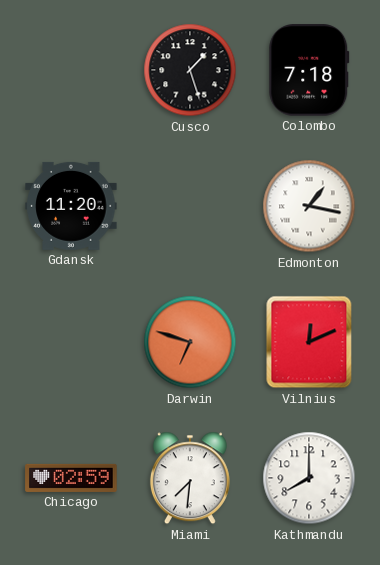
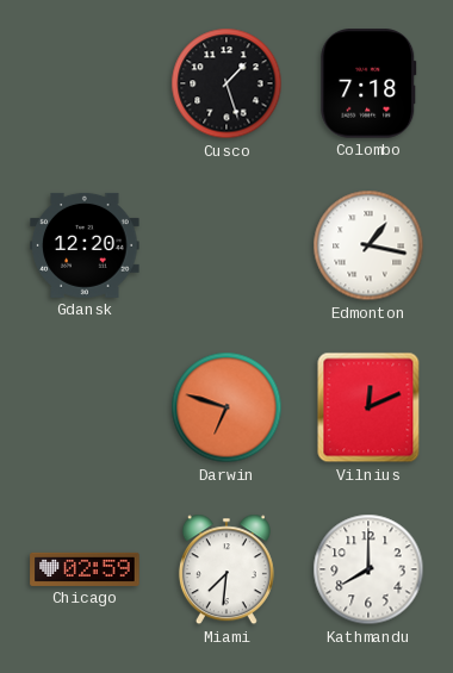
Gdansk: 11:20 -> 12:20 (85, 245)
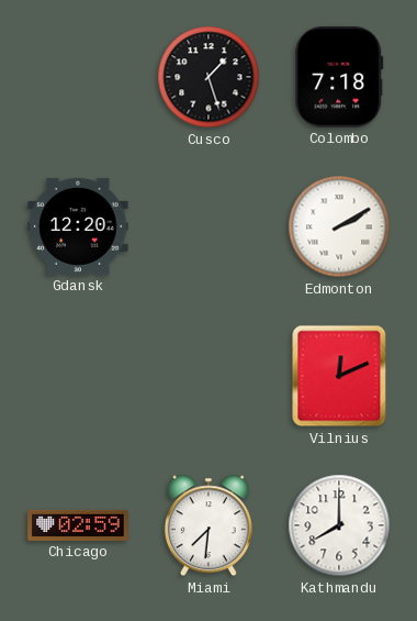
Edmonton: 1:17 -> 2:10 (339, 226)
Darwin: 6:48 -> none (226, 407)
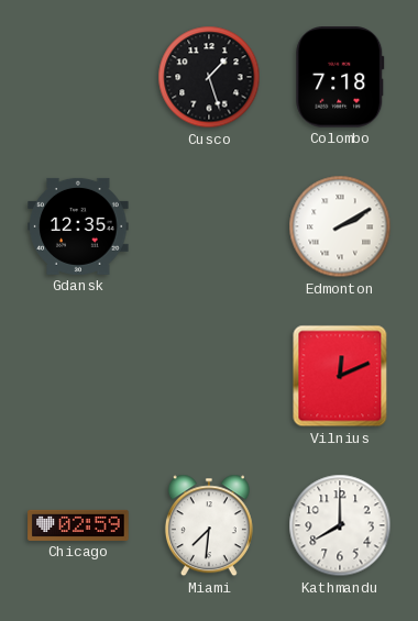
Gdansk: 12:20 -> 12:35 (78, 226)
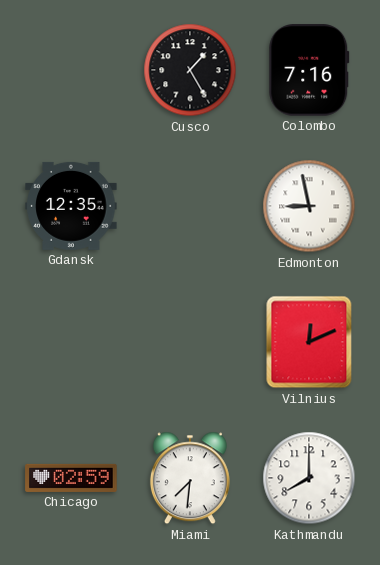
Cusco: 1:27 -> 1:25 (190, 70)
Colombo: 7:18 -> 7:16 (309, 70)
Edmonton: 2:10 -> 8:58 (309, 206)
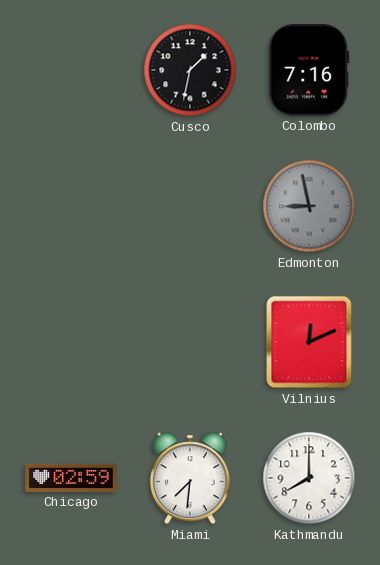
Cusco: 1:25 -> 1:32 (190, 70)
Gdansk: 12:35 -> none (71, 206)
Edmonton dial: white -> grey (309, 206)
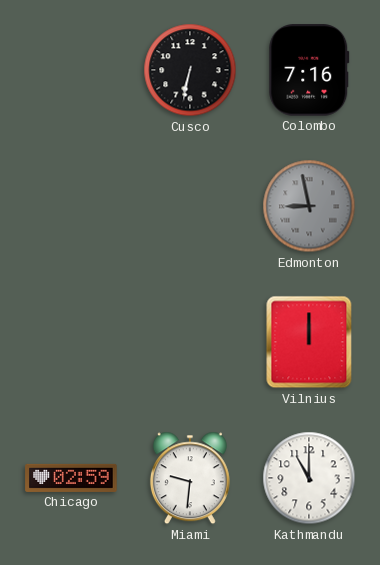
Cusco: 1:32 -> 6:32 (190, 70)
Vilnius: 12:11 -> 12:00 (309, 342)
Miami: 7:31 -> 9:31 (190, 478)
Kathmandu: 8:00 -> 11:00 (309, 478)
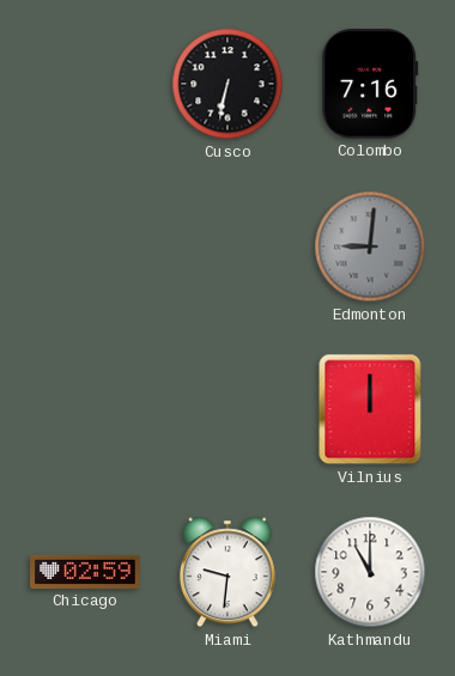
Edmonton: 8:58 -> 9:01 (370, 246)
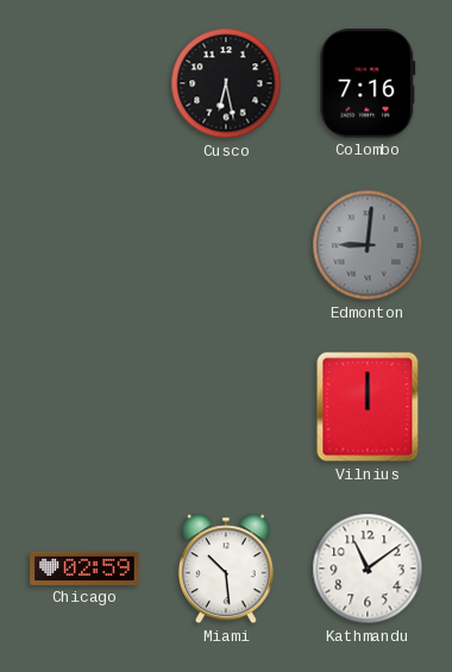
Cusco: 6:32 -> 6:28 (226, 83)
Miami: 9:31 -> 10:29 (226, 569)
Kathmandu: 11:00 -> 11:09 (368, 569)
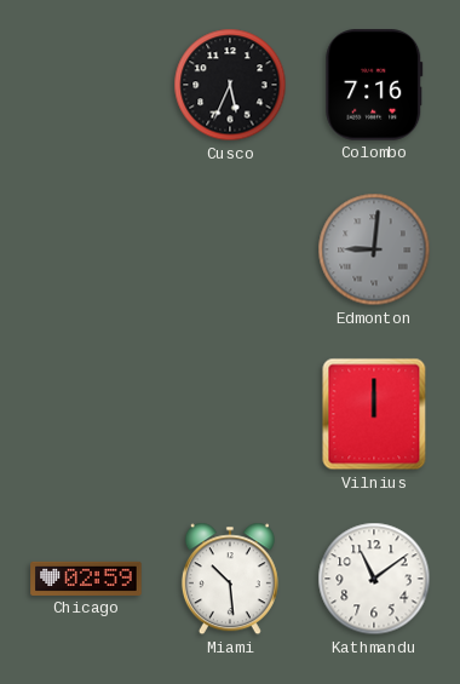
Cusco: 6:28 -> 5:34 (230, 85)
